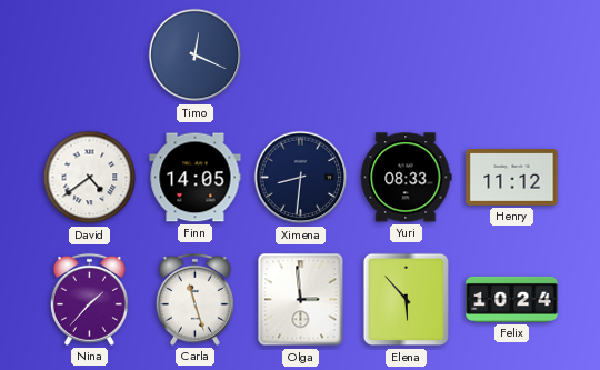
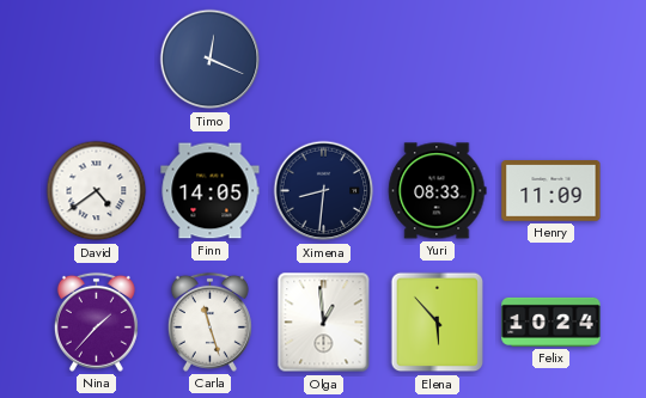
Henry: 11:12 -> 11:09 (551, 191)
Olga: 2:59 -> 12:59 (324, 323)
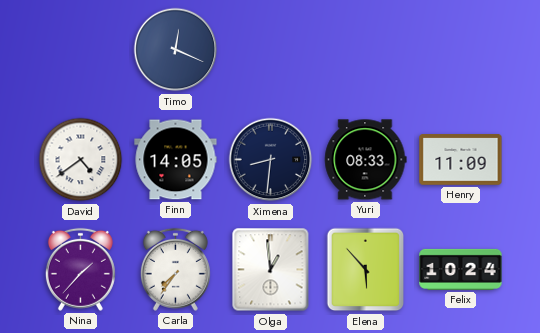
Carla: 11:27 -> 7:36 (175, 269)
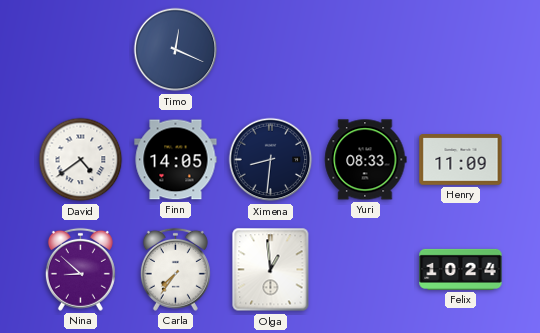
Nina: 1:37 -> 8:52 (80, 269)
Elena: 5:53 -> none (366, 270)
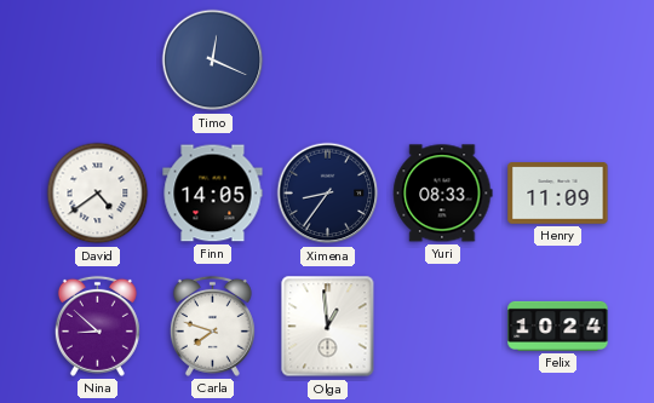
Ximena: 8:31 -> 8:36 (328, 194)
Carla: 7:36 -> 7:48 (212, 326)
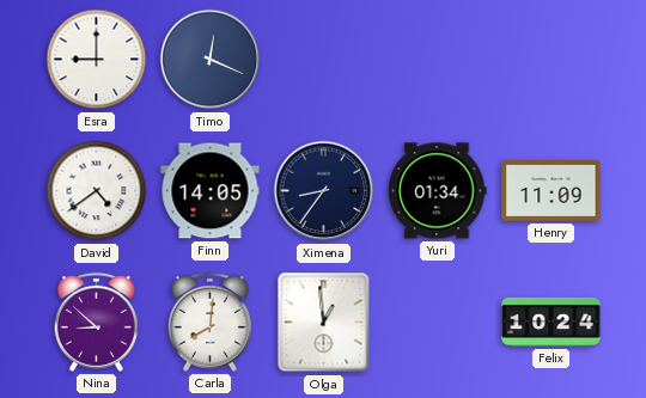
Esra: none -> 9:00 (97, 60)
Yuri: 08:33 -> 01:34 (438, 191)
Carla: 7:48 -> 8:01 (209, 322)
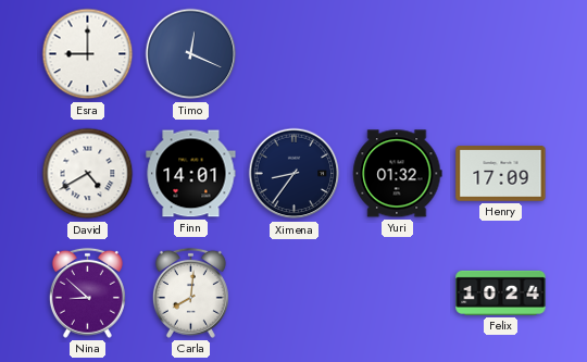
David: 4:39 -> 4:40 (88, 174)
Finn: 14:05 -> 14:01 (191, 174)
Yuri: 01:34 -> 01:32 (398, 174)
Henry: 11:09 -> 17:09 (501, 174)
Olga: 12:59 -> none (324, 323)
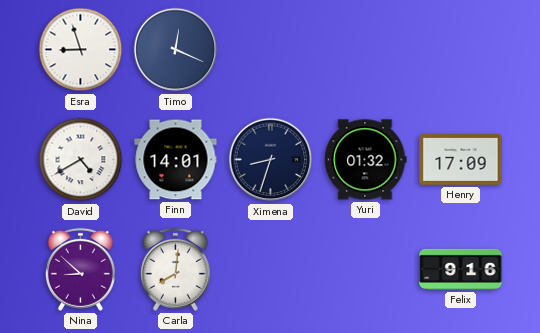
Esra: 9:00 -> 8:57 (81, 50)
Ximena: 8:36 -> 8:33 (271, 160)
Felix: 10:24 -> 9:16 (461, 269)
